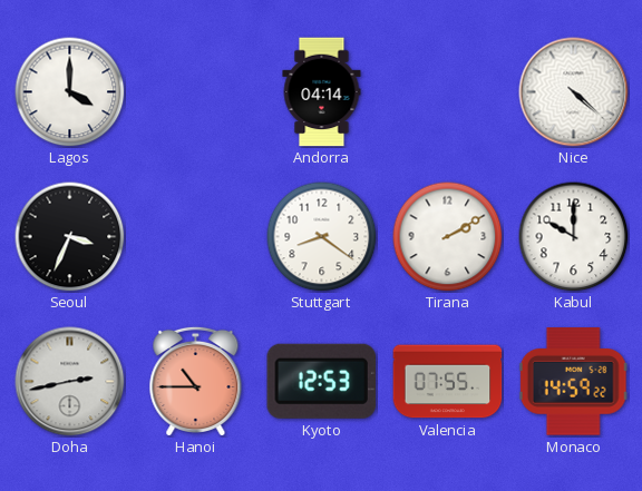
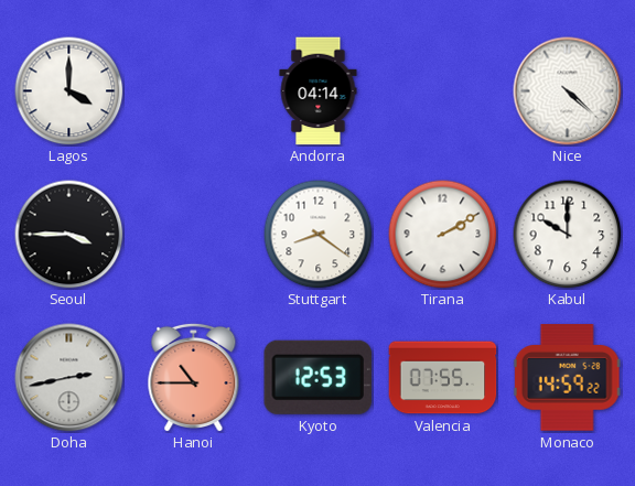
Seoul: 3:34 -> 3:45 (69, 235)
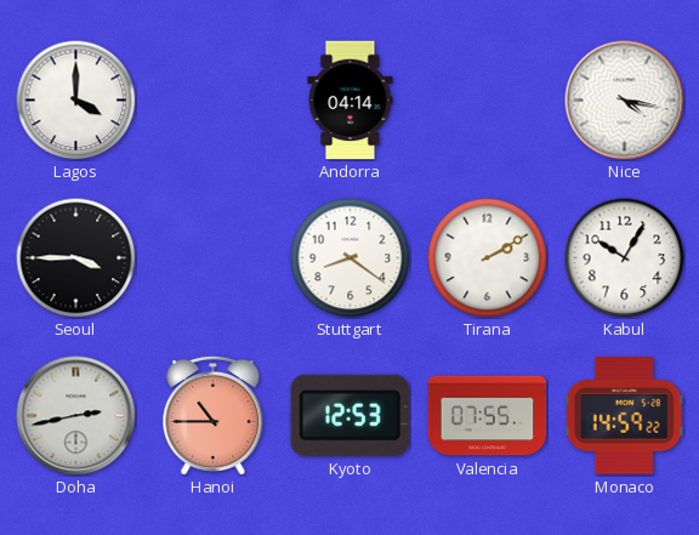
Nice: 4:22 -> 4:17 (625, 101)
Kabul: 10:00 -> 10:05 (625, 258)
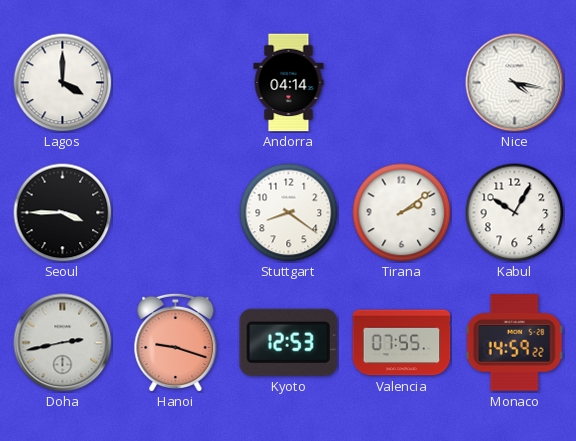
Tirana: 2:10 -> 2:09 (402, 213)
Hanoi: 10:45 -> 9:18 (176, 342)
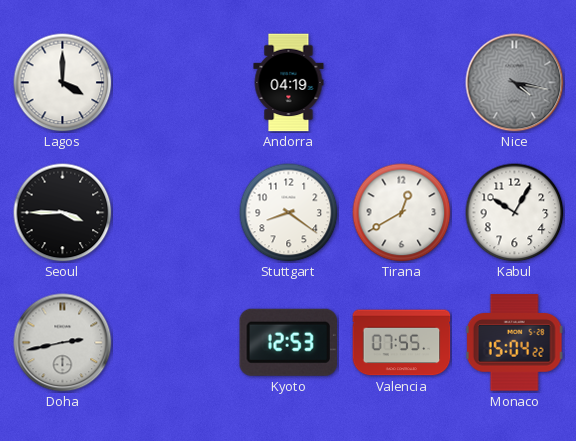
Andorra: 04:14 -> 04:19 (289, 83)
Nice dial: white -> grey (515, 83)
Tirana: 2:09 -> 12:40 (402, 213)
Hanoi: 9:18 -> none (176, 342)
Monaco: 14:59 -> 15:04 (514, 343)
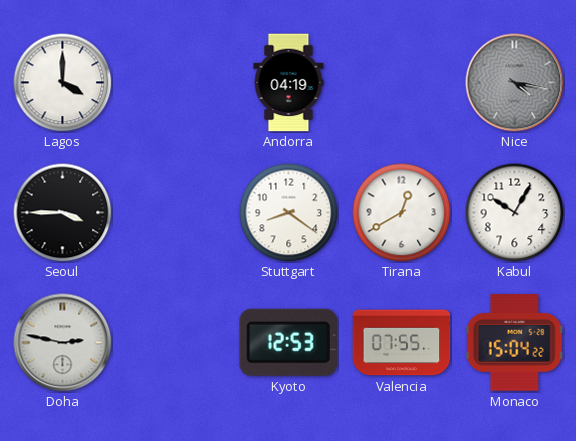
Doha: 2:43 -> 2:47 (63, 343)
